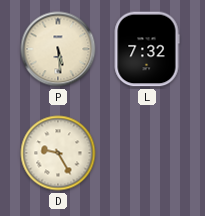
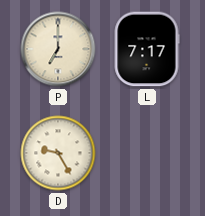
P: 5:29 -> 7:00 (58, 49)
L: 7:32 -> 7:17 (147, 49)
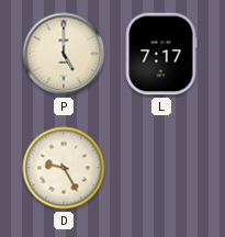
P: 7:00 -> 5:00 (64, 54)
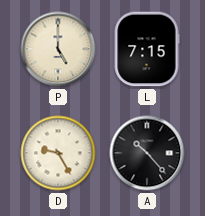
L: 7:17 -> 7:15 (147, 49)
A: none -> 10:23 (147, 153)
